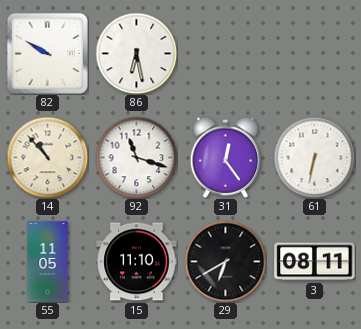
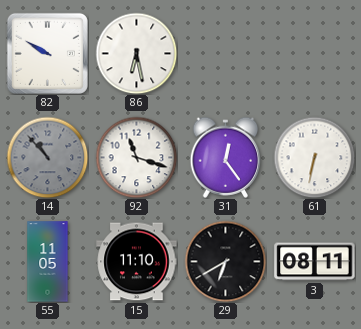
14 dial: cream -> grey (47, 157)
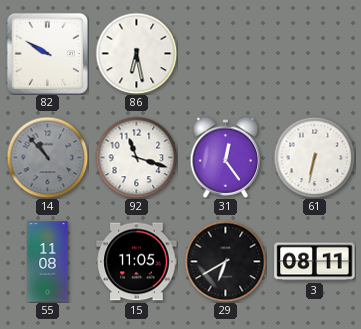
55: 11:05 -> 11:08 (48, 262)
15: 11:10 -> 11:05 (137, 262)
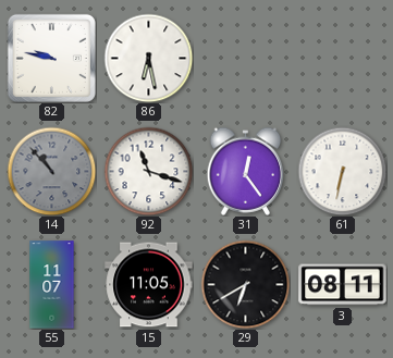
82: 9:50 -> 9:47 (51, 58)
55: 11:08 -> 11:07 (52, 285)
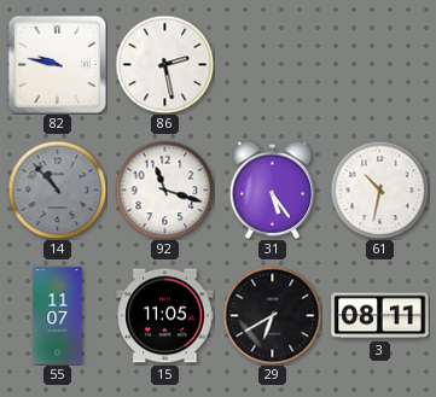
86: 6:28 -> 2:28 (164, 64)
31: 12:24 -> 5:24 (273, 189)
61: 6:32 -> 10:32 (379, 189)
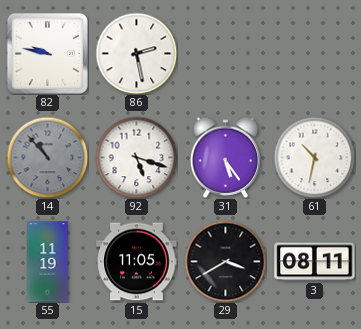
92: 11:18 -> 5:18 (136, 157)
55: 11:07 -> 11:19 (48, 262)
29: 6:40 -> 3:40 (225, 261)
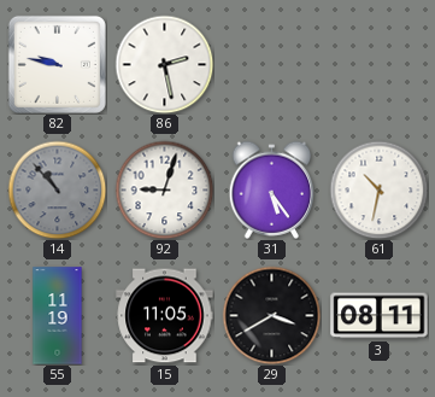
92: 5:18 -> 9:03 (164, 189)
